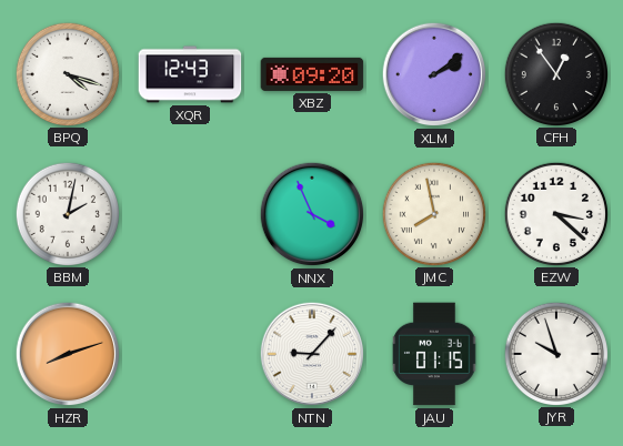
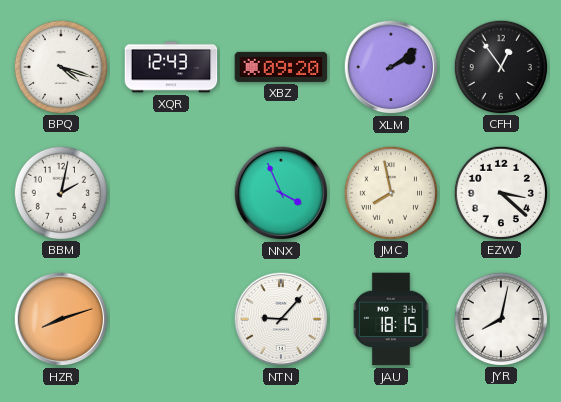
JAU: 01:15 -> 18:15 (391, 319)
JYR: 9:57 -> 8:02 (500, 318)
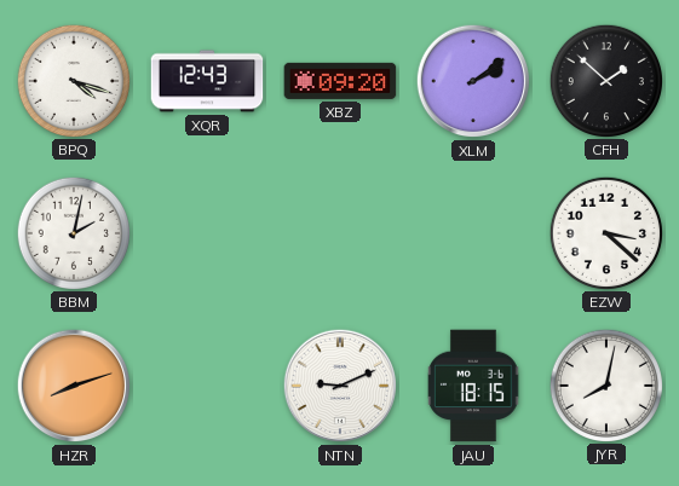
CFH: 12:54 -> 1:52 (605, 80)
NNX: 3:56 -> none (281, 193)
JMC: 7:58 -> none (390, 192)
NTN: 9:07 -> 9:11 (340, 386)
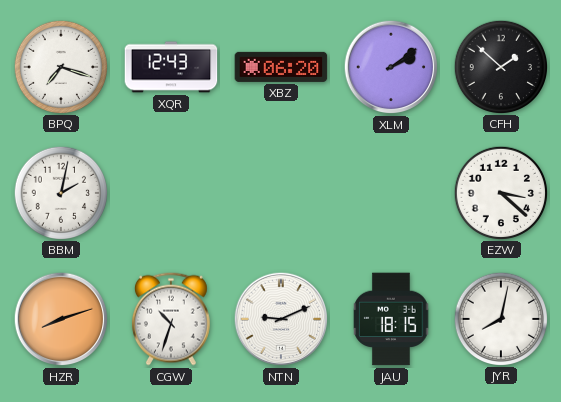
BPQ: 4:18 -> 7:18 (60, 66)
XBZ: 09:20 -> 06:20 (281, 67)
CGW: none -> 10:33 (171, 319)
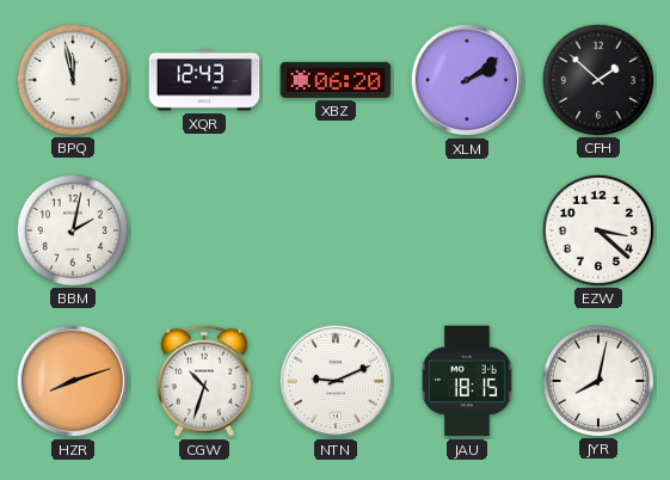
BPQ: 7:18 -> 11:58 (72, 79)
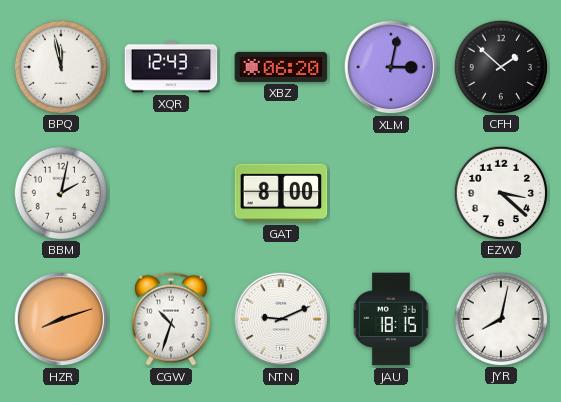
XLM: 2:09 -> 3:02 (391, 67)
GAT: none -> 8:00 (281, 193)
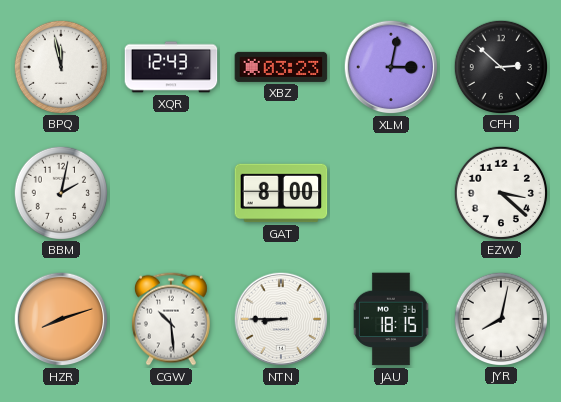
XBZ: 06:20 -> 03:23 (281, 67)
CFH: 1:52 -> 2:52 (500, 66)
CGW: 10:33 -> 10:29 (171, 319)
NTN: 9:11 -> 8:45 (281, 319)
